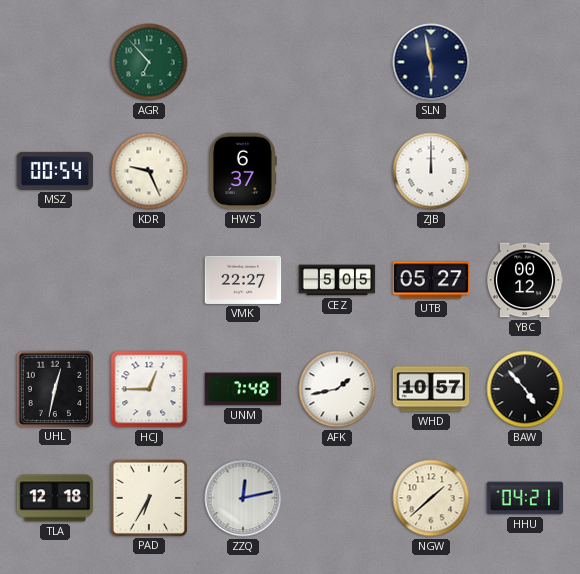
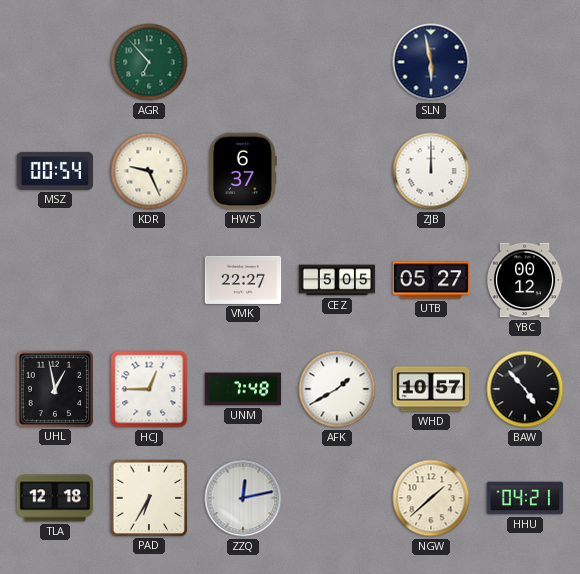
UHL: 12:32 -> 12:58 (54, 388)
AFK: 1:43 -> 1:40 (337, 389)
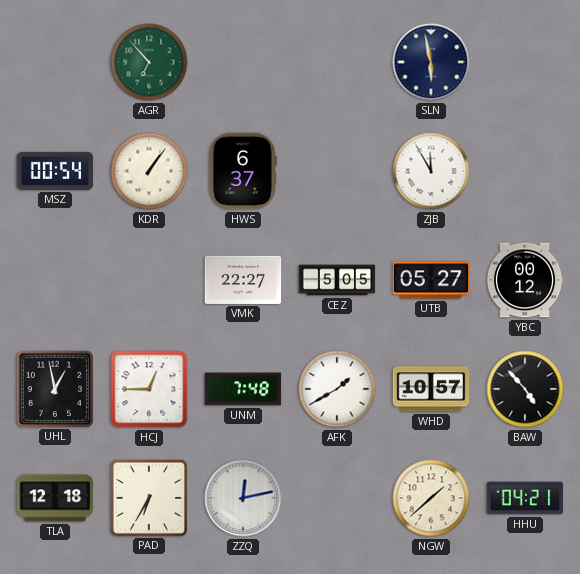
KDR: 9:26 -> 1:06 (149, 171)
ZJB: 12:00 -> 11:55 (431, 171)
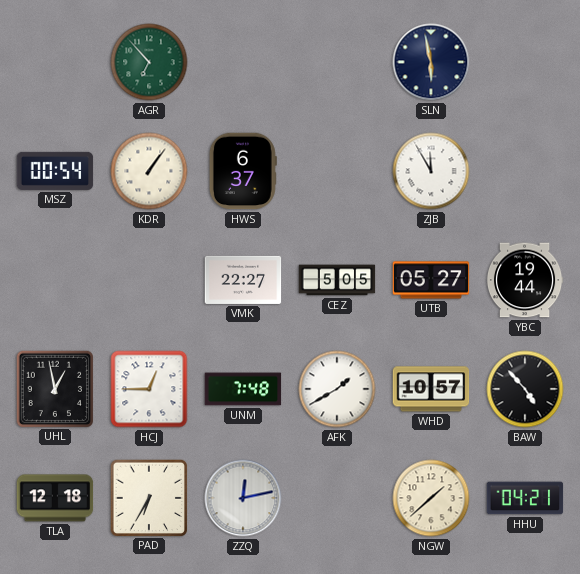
YBC: 00:12 -> 19:44 (525, 280)
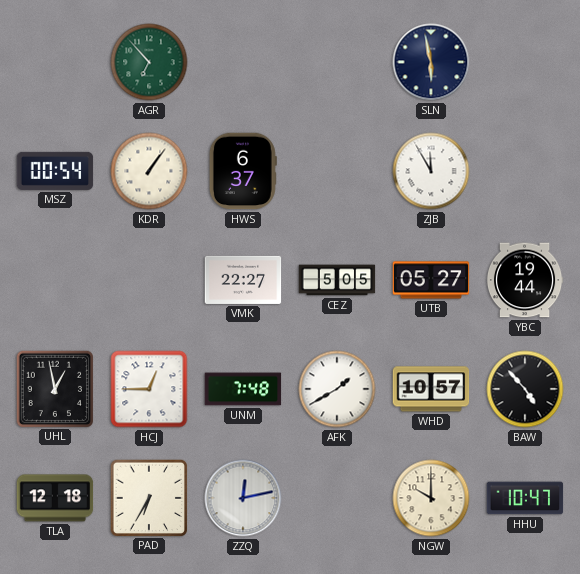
NGW: 1:38 -> 10:00 (431, 498)
HHU: 04:21 -> 10:47 (525, 498)
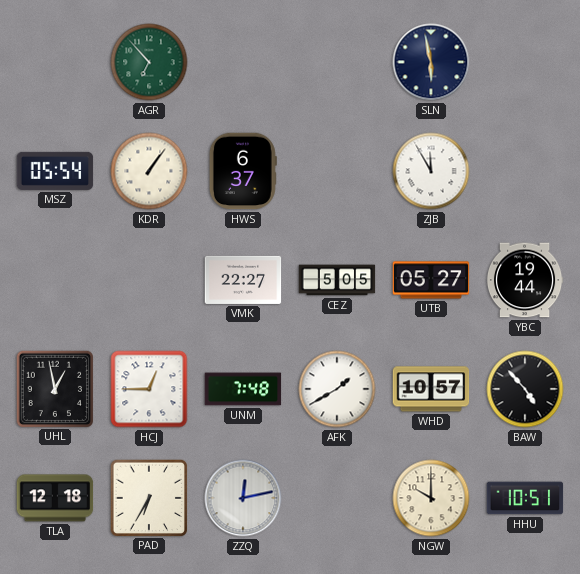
MSZ: 00:54 -> 05:54 (55, 171)
HHU: 10:47 -> 10:51 (525, 498)
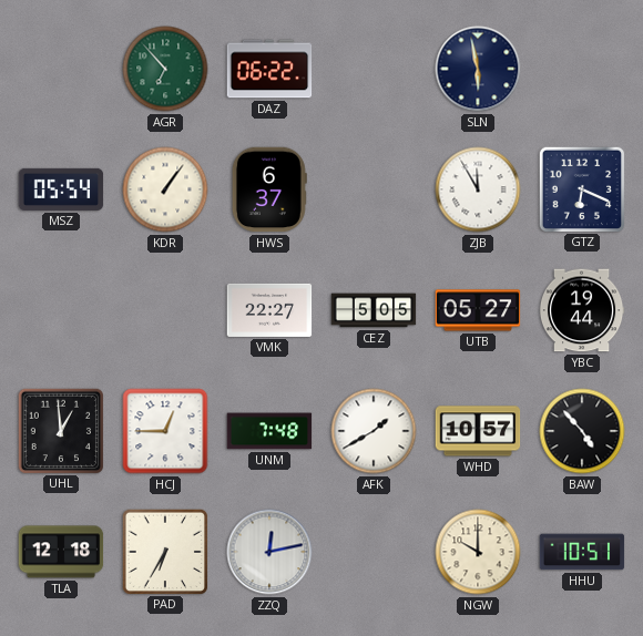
DAZ: none -> 06:22 (269, 69)
GTZ: none -> 6:19 (581, 188)
UHL: 12:58 -> 12:59 (60, 430)
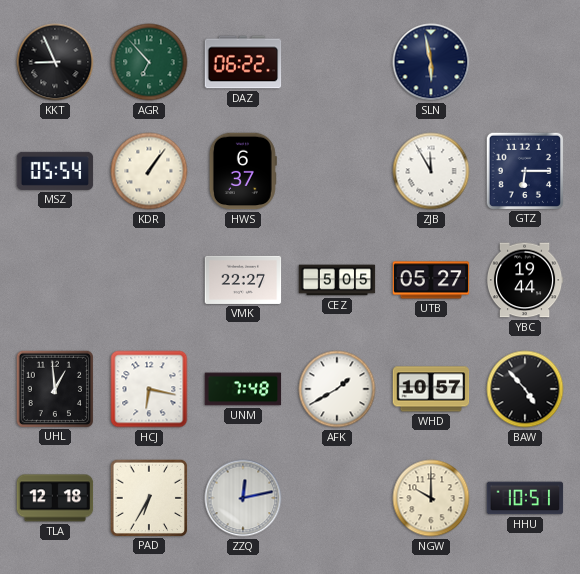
KKT: none -> 8:56 (55, 62)
GTZ: 6:19 -> 6:15 (524, 170)
HCJ: 12:45 -> 6:17 (149, 389)
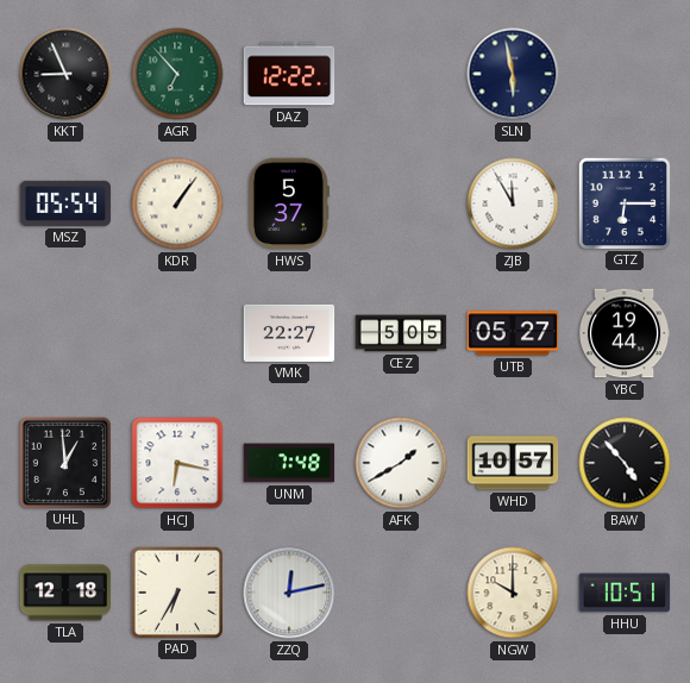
DAZ: 06:22 -> 12:22 (289, 74)
HWS: 6:37 -> 5:37 (289, 203)
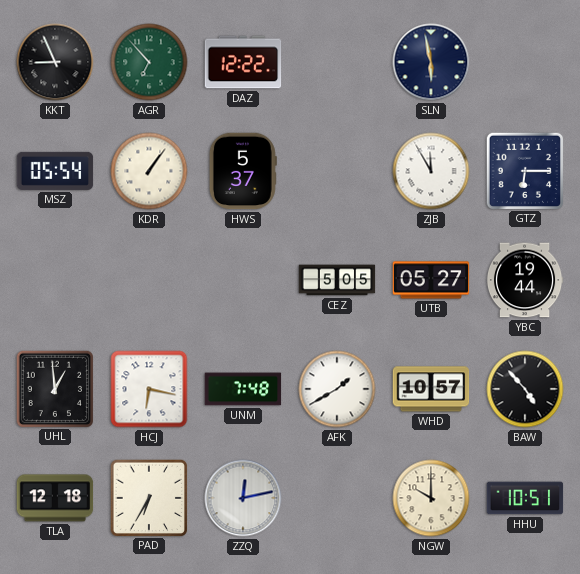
VMK: 22:27 -> none (289, 333)
